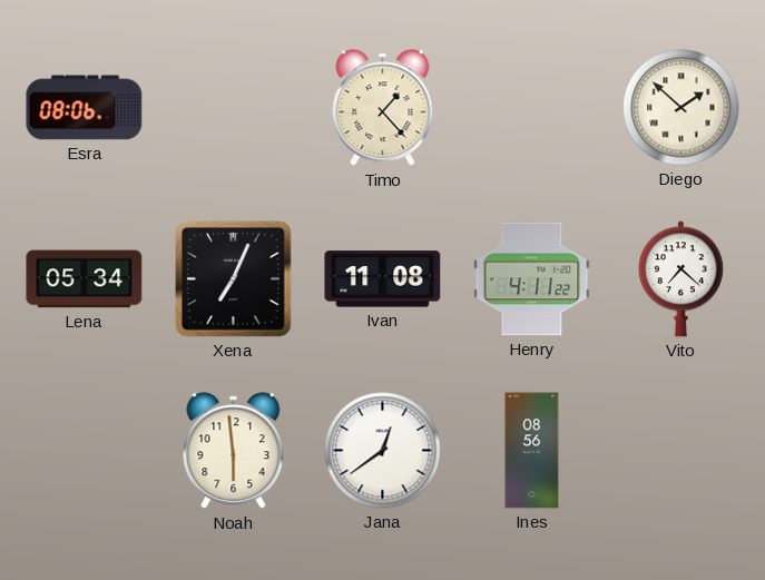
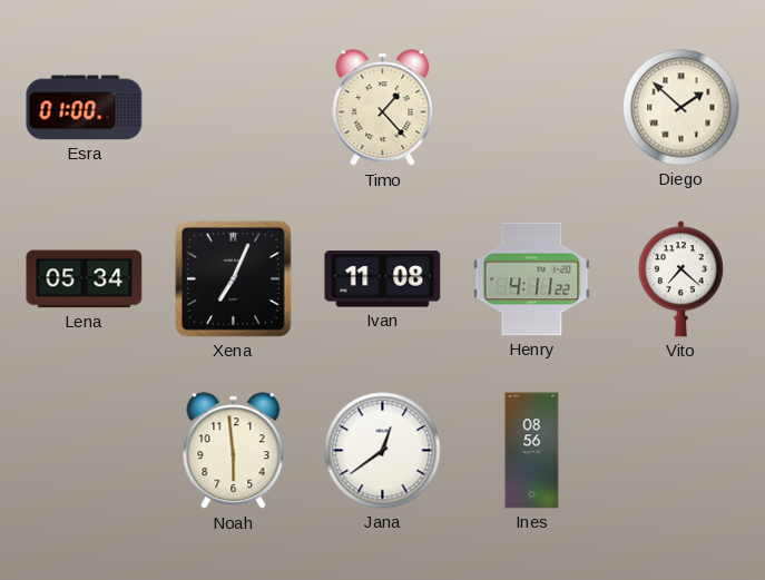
Esra: 08:06 -> 01:00 (85, 108)
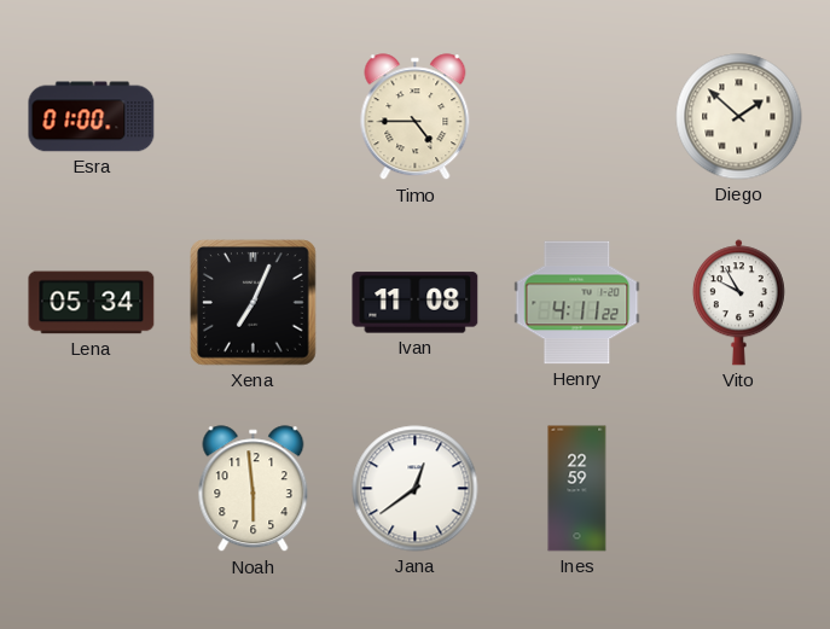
Timo: 1:23 -> 4:45 (416, 117)
Vito: 7:22 -> 9:55 (738, 303)
Ines: 08:56 -> 22:59 (577, 489)
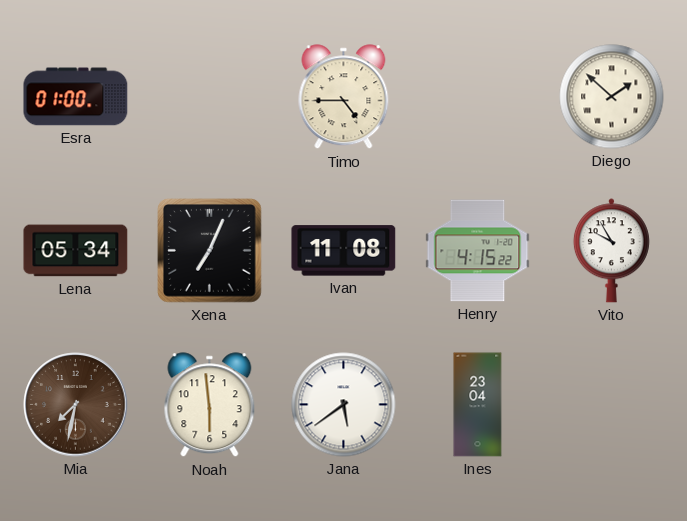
Henry: 4:11 -> 4:15 (478, 251)
Mia: none -> 7:32 (76, 405)
Jana: 12:39 -> 5:39 (344, 405)
Ines: 22:59 -> 23:04 (478, 405)
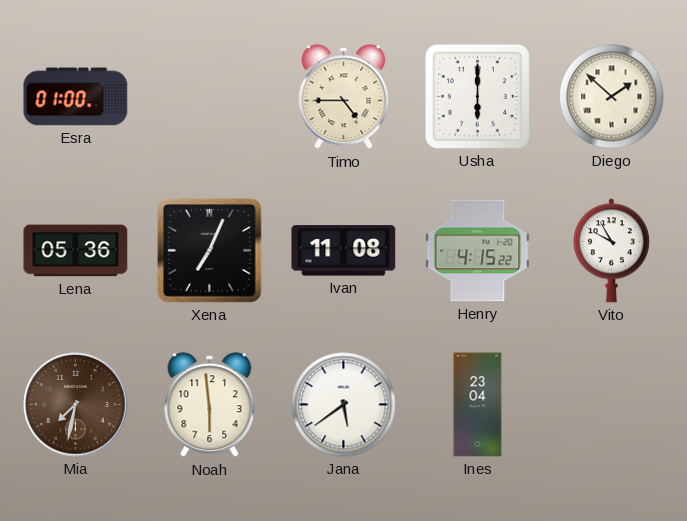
Usha: none -> 6:00 (477, 96)
Lena: 05:34 -> 05:36 (76, 251)
